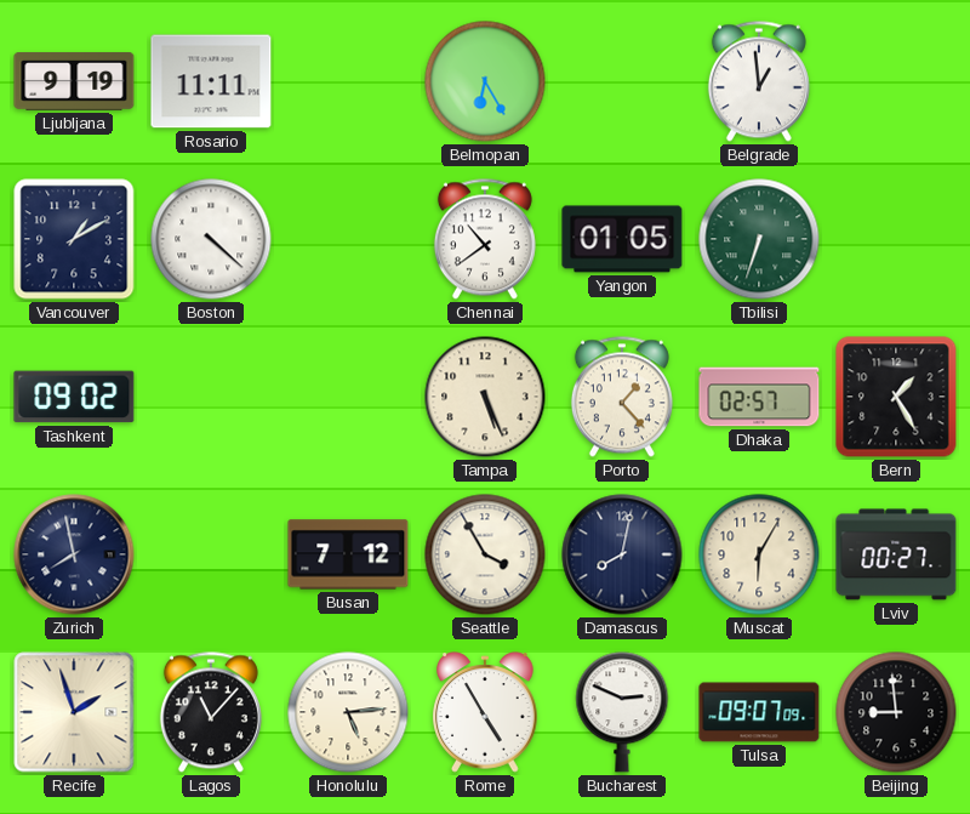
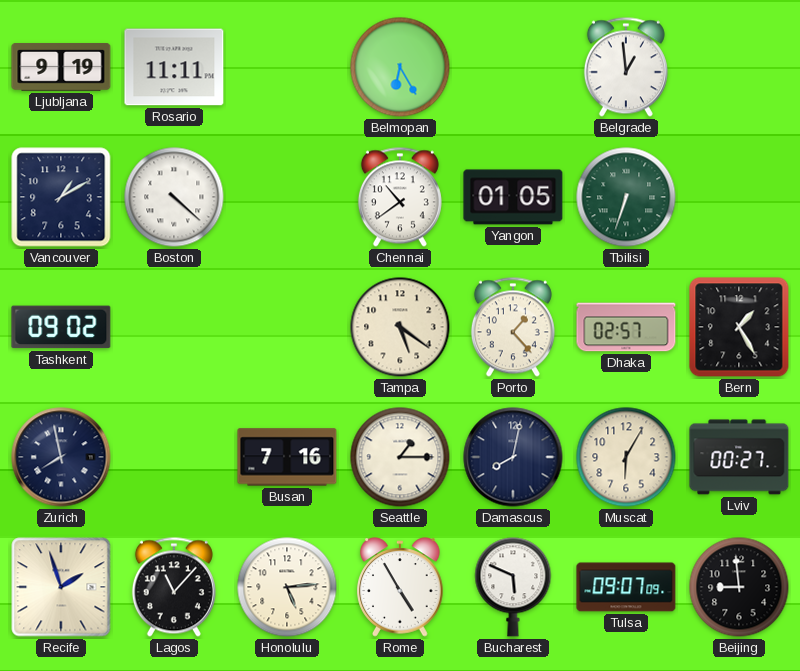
Tampa: 5:26 -> 5:21 (400, 327)
Busan: 7:12 -> 7:16 (287, 457)
Seattle: 3:55 -> 1:15 (400, 457)
Bucharest: 2:49 -> 5:49 (513, 587)
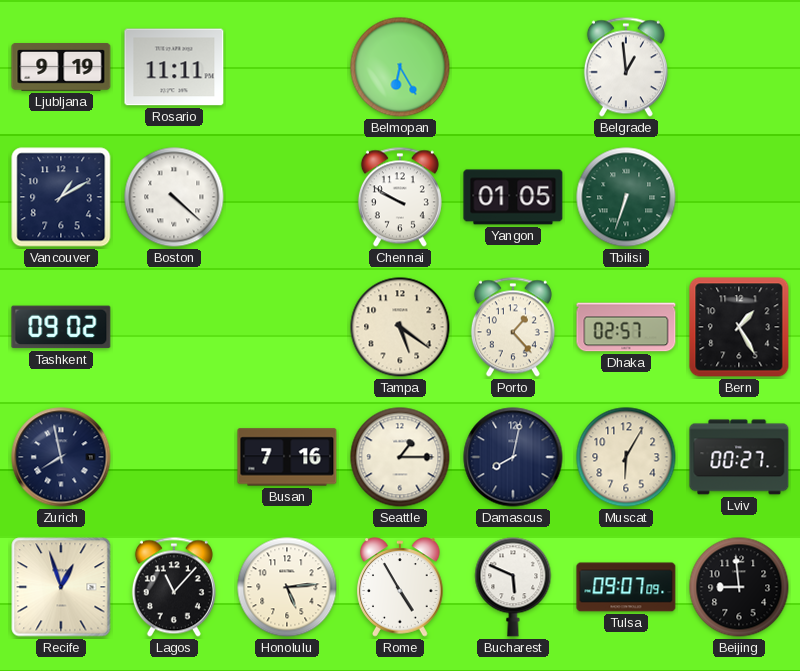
Chennai: 10:39 -> 9:50 (400, 197)
Recife: 1:57 -> 12:57 (61, 587)
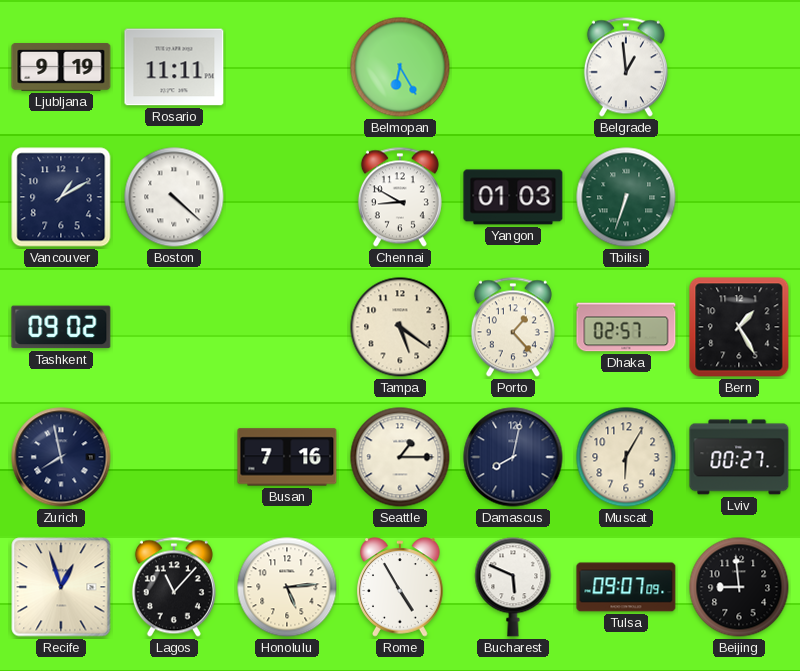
Chennai: 9:50 -> 8:50 (400, 197)
Yangon: 01:05 -> 01:03 (513, 197)
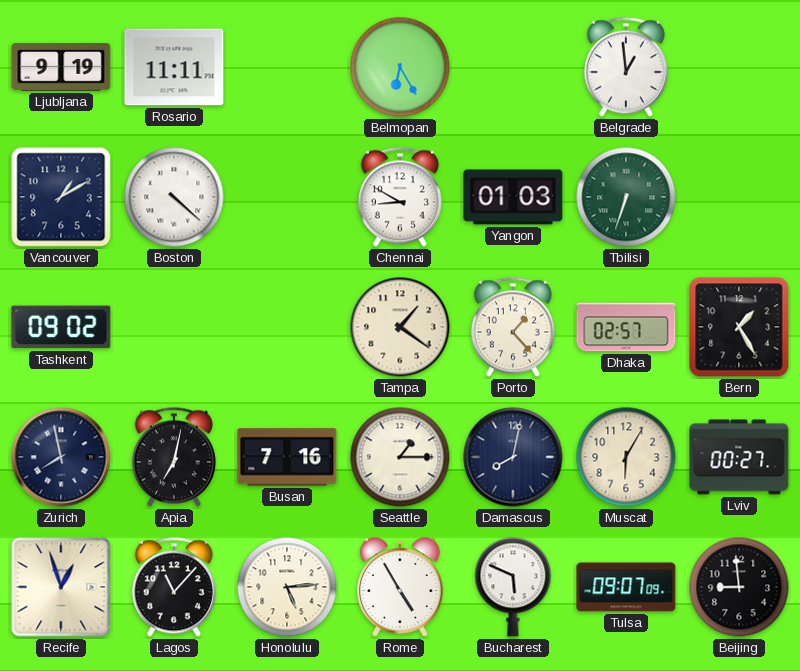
Tampa: 5:21 -> 1:21 (400, 327)
Apia: none -> 7:02 (174, 457)
